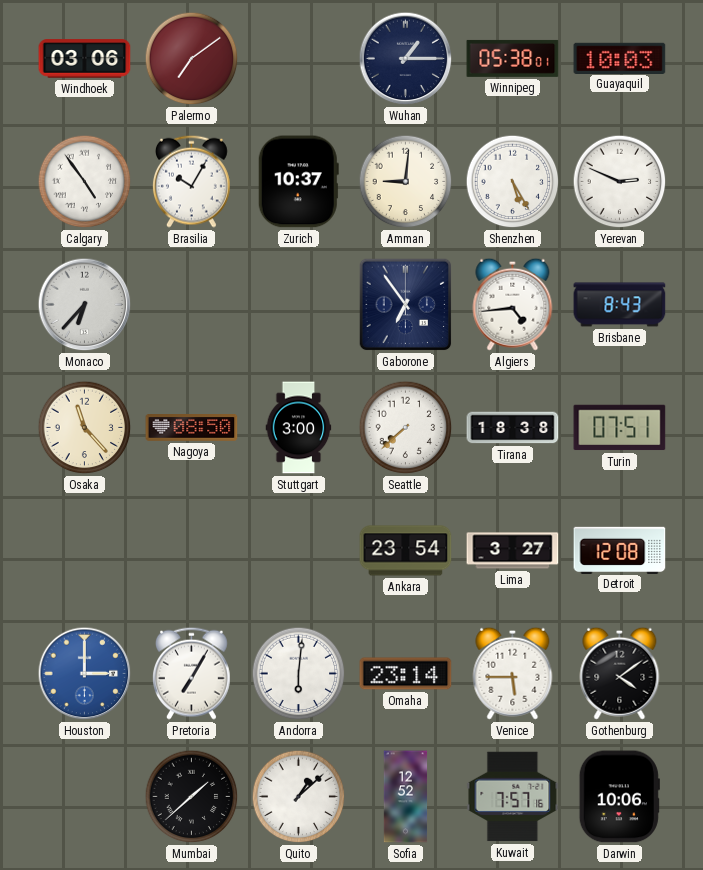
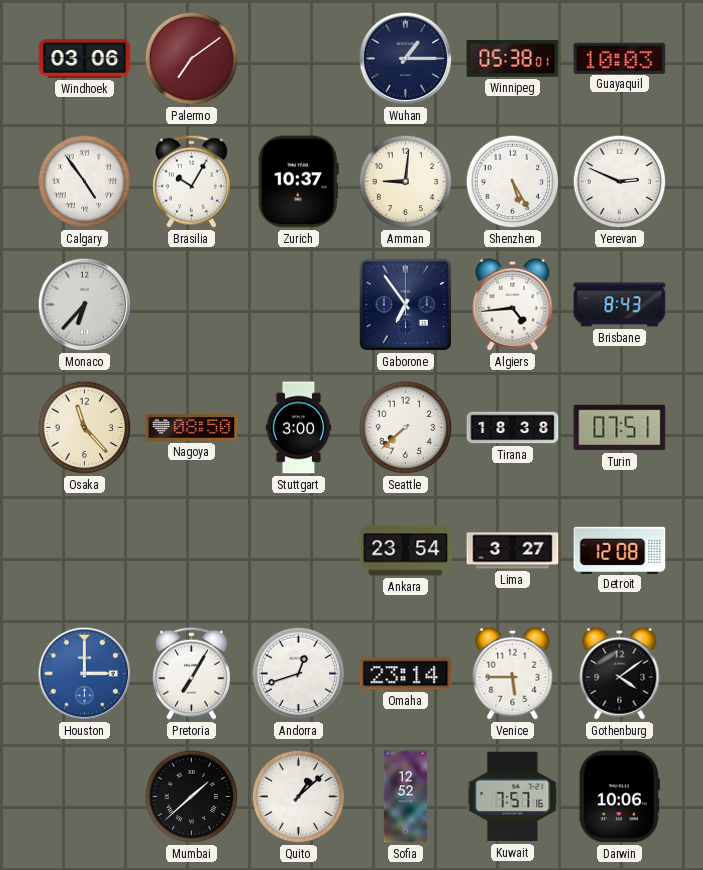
Andorra: 6:01 -> 12:42 (299, 674)
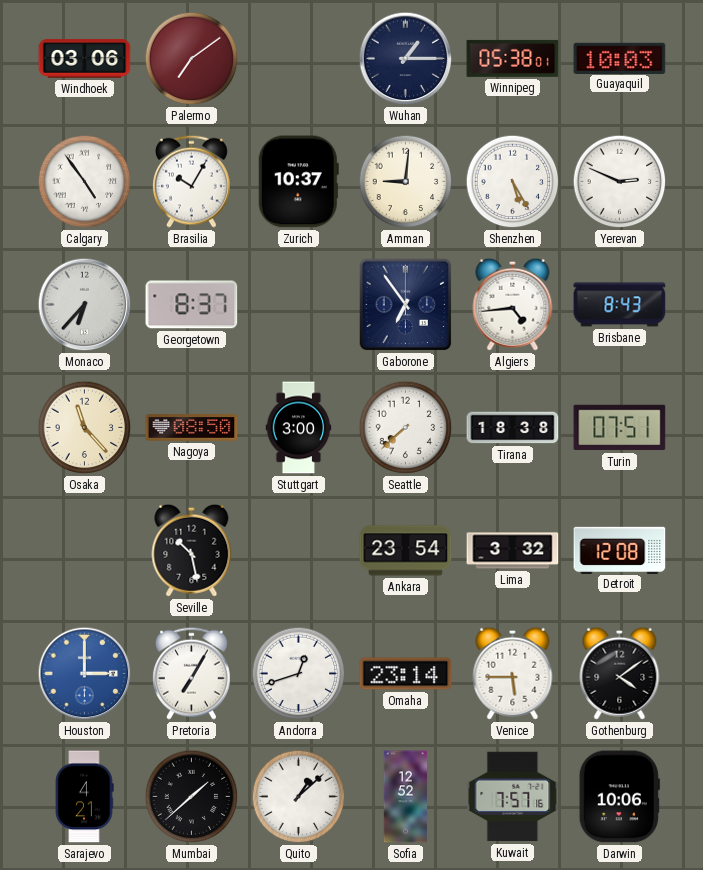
Georgetown: none -> 8:37 (192, 305)
Seville: none -> 10:28 (192, 550)
Lima: 3:27 -> 3:32 (513, 551)
Sarajevo: none -> 4:21 (84, 797)
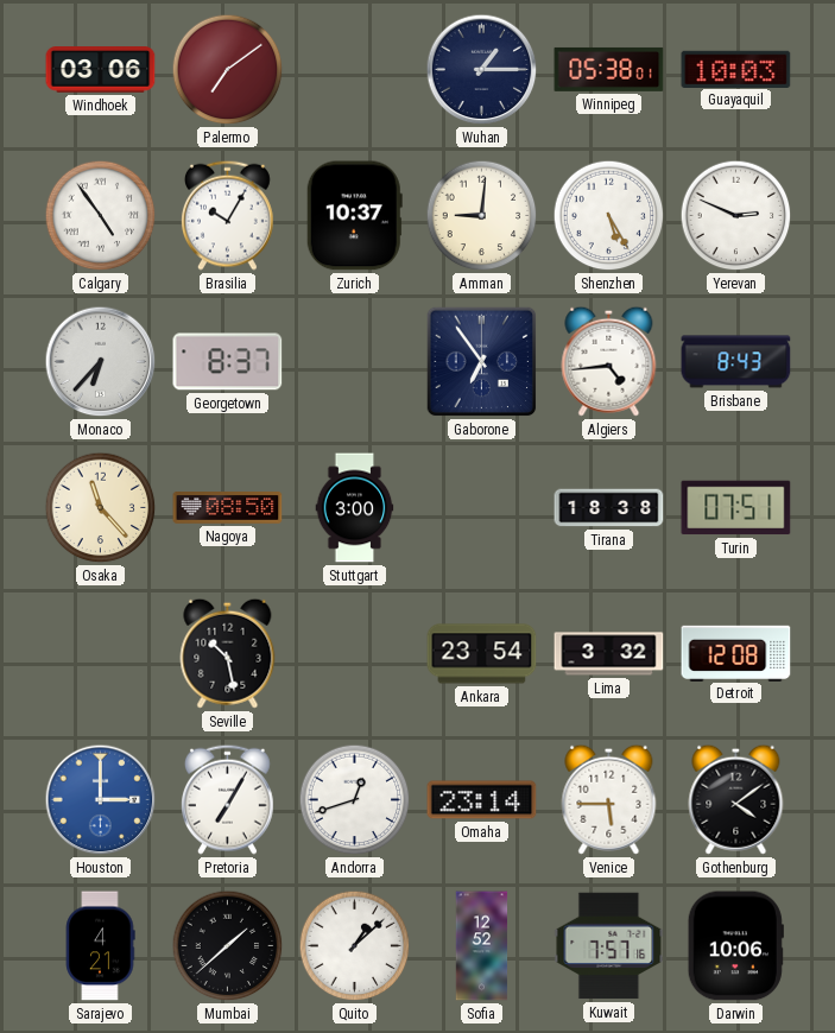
Seattle: 7:38 -> none (406, 428)
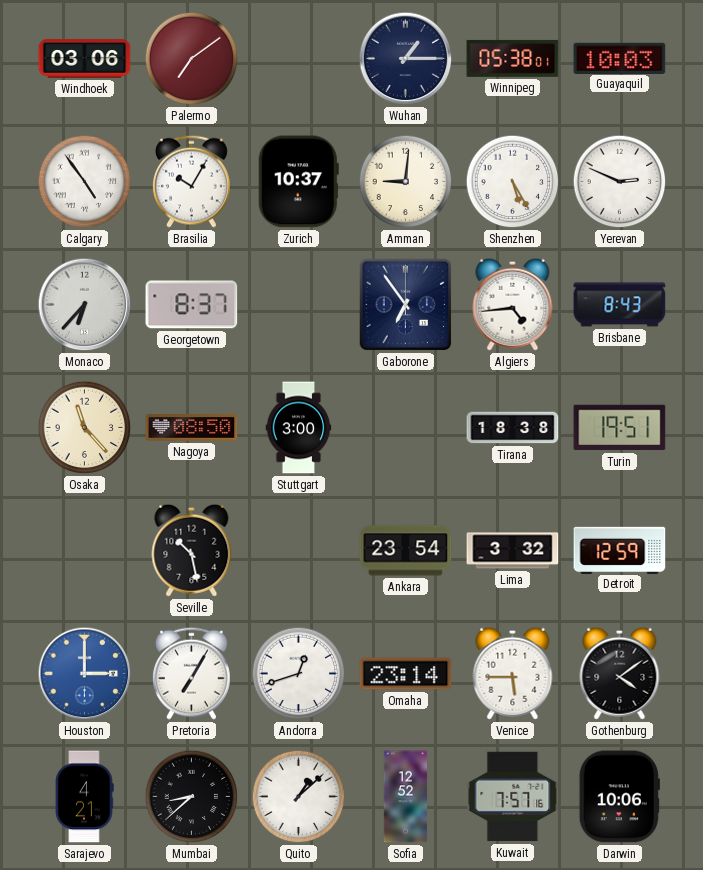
Turin: 07:51 -> 19:51 (620, 428)
Detroit: 12:08 -> 12:59 (620, 550)
Mumbai: 1:38 -> 8:38 (192, 797)
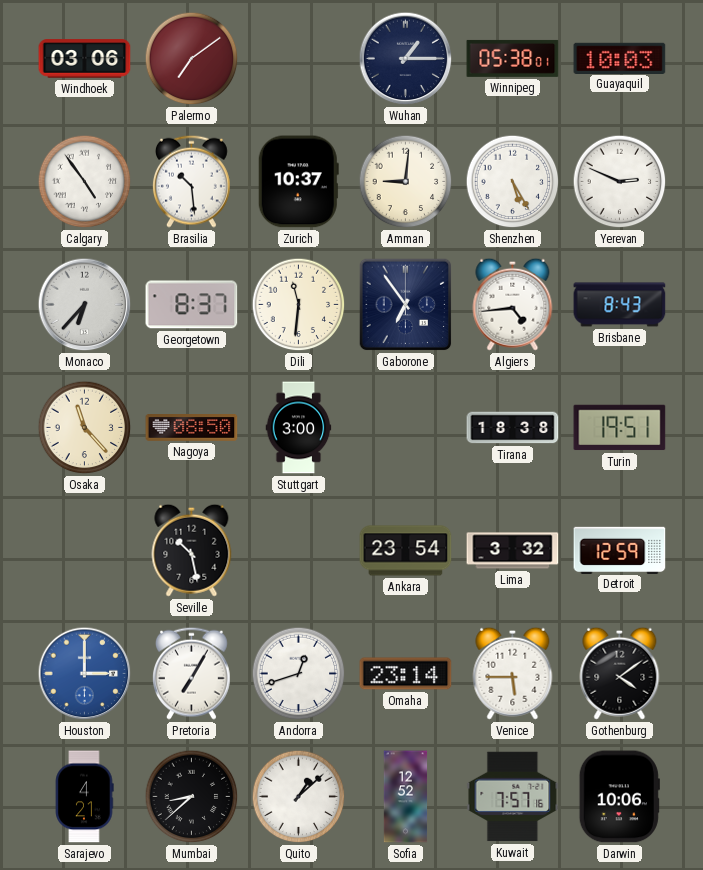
Brasilia: 10:05 -> 10:29 (191, 181)
Dili: none -> 11:31 (299, 305)
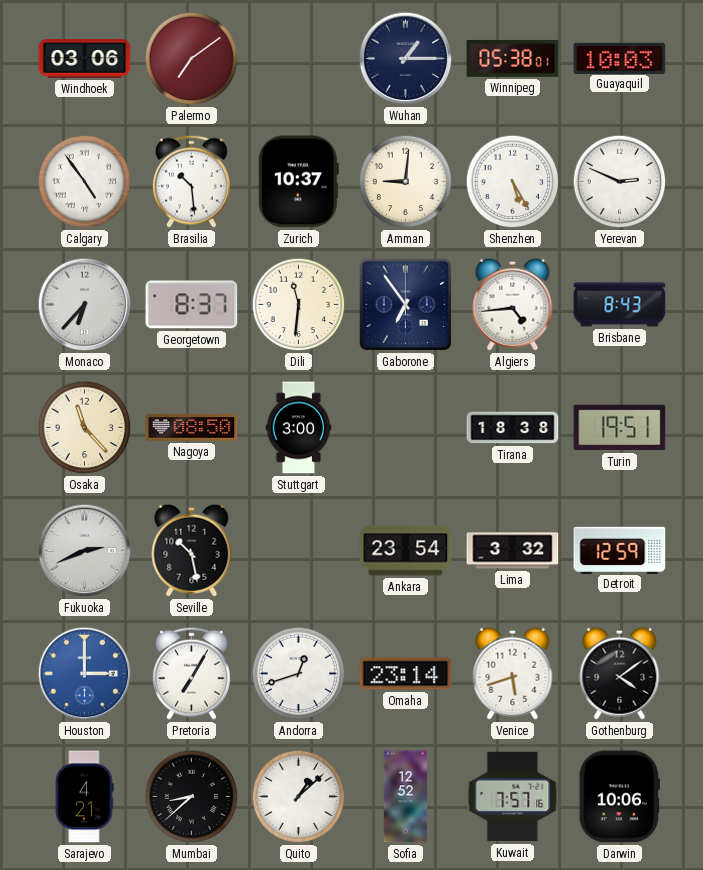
Fukuoka: none -> 2:41 (85, 551)
Venice: 5:45 -> 5:42 (513, 673)
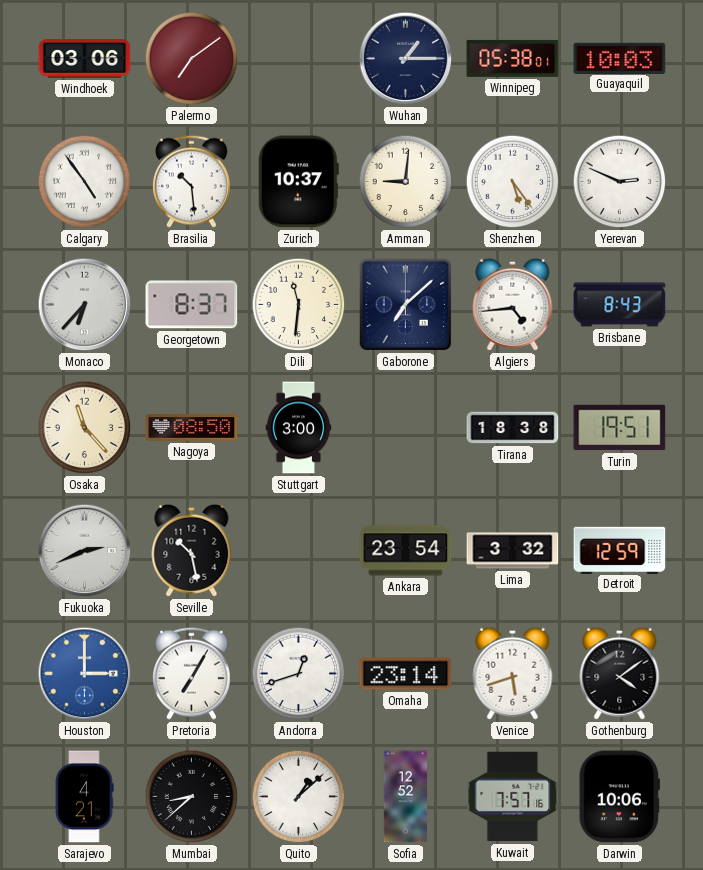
Shenzhen: 5:25 -> 5:24 (513, 182)
Gaborone: 6:54 -> 7:08 (406, 305)
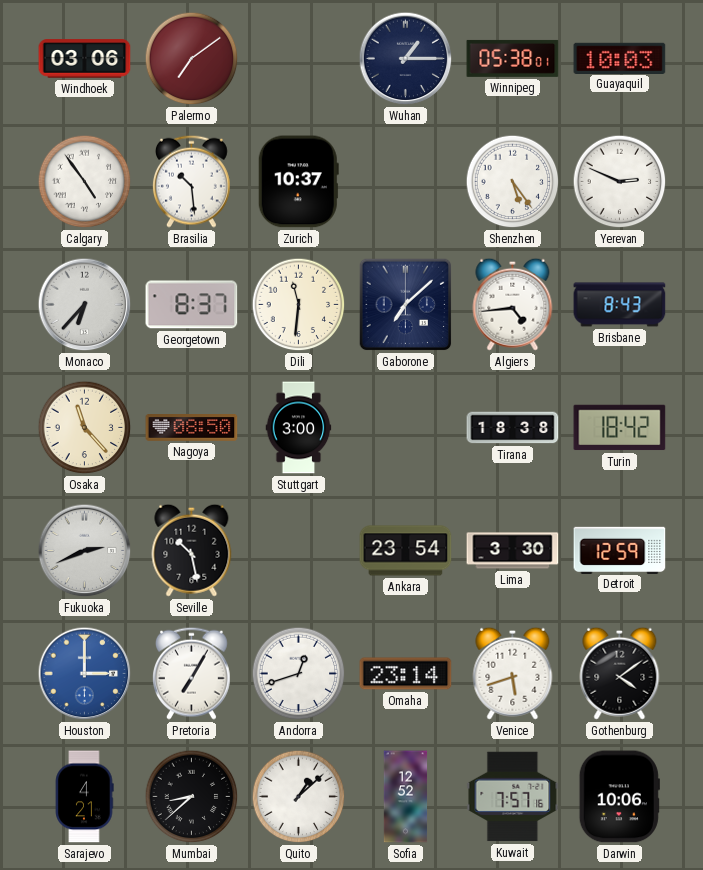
Amman: 9:01 -> none (406, 182)
Turin: 19:51 -> 18:42 (620, 428)
Lima: 3:32 -> 3:30 (513, 551)
